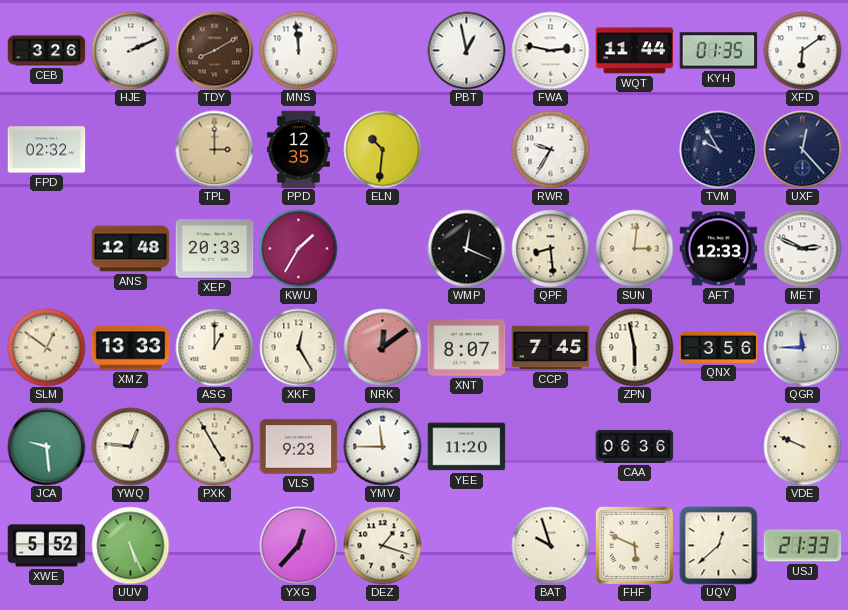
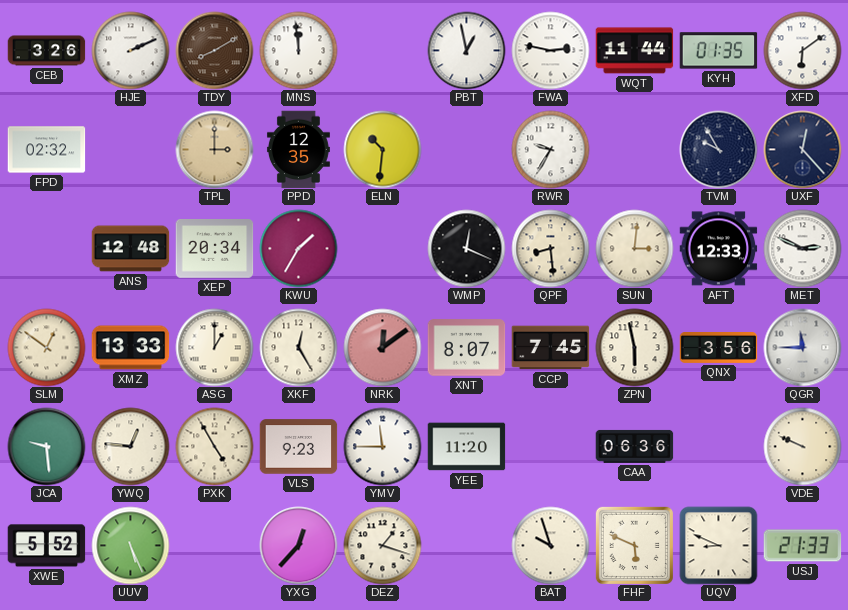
XEP: 20:33 -> 20:34 (214, 249)
UQV: 12:38 -> 8:49 (718, 545)
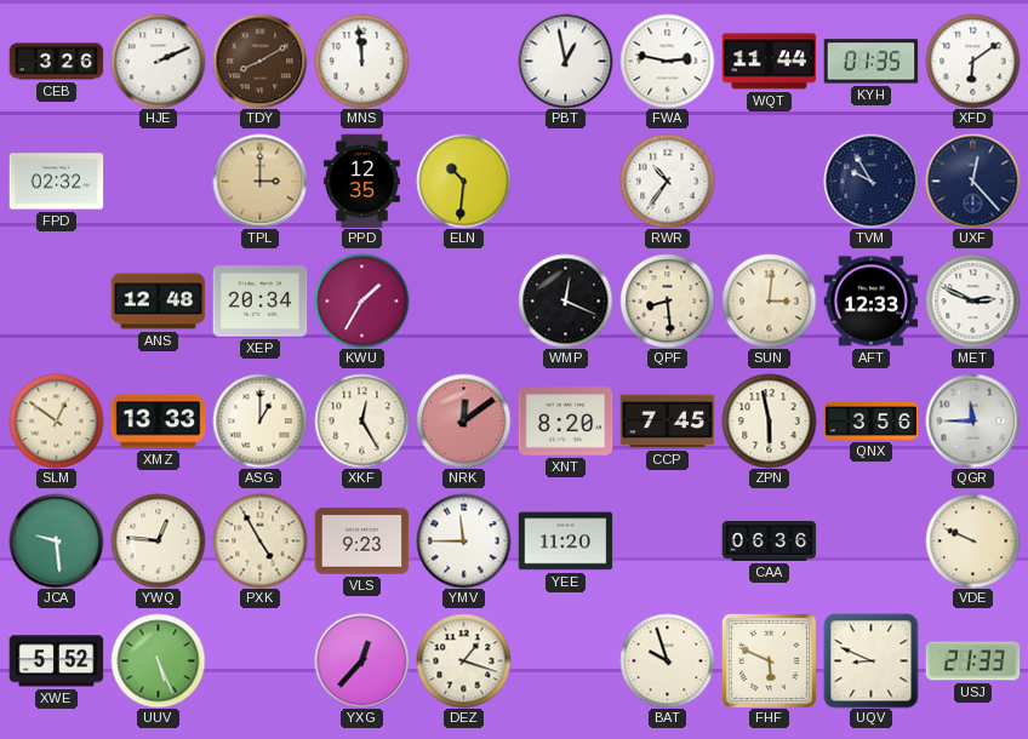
RWR: 9:35 -> 10:36 (667, 181)
XNT: 8:07 -> 8:20 (565, 422)
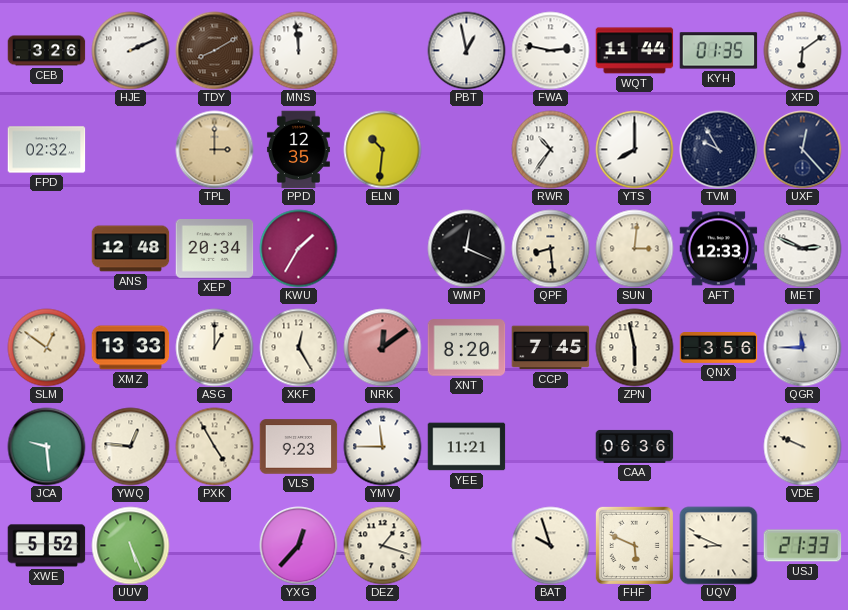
YTS: none -> 8:00 (634, 149)
YEE: 11:20 -> 11:21 (466, 447)
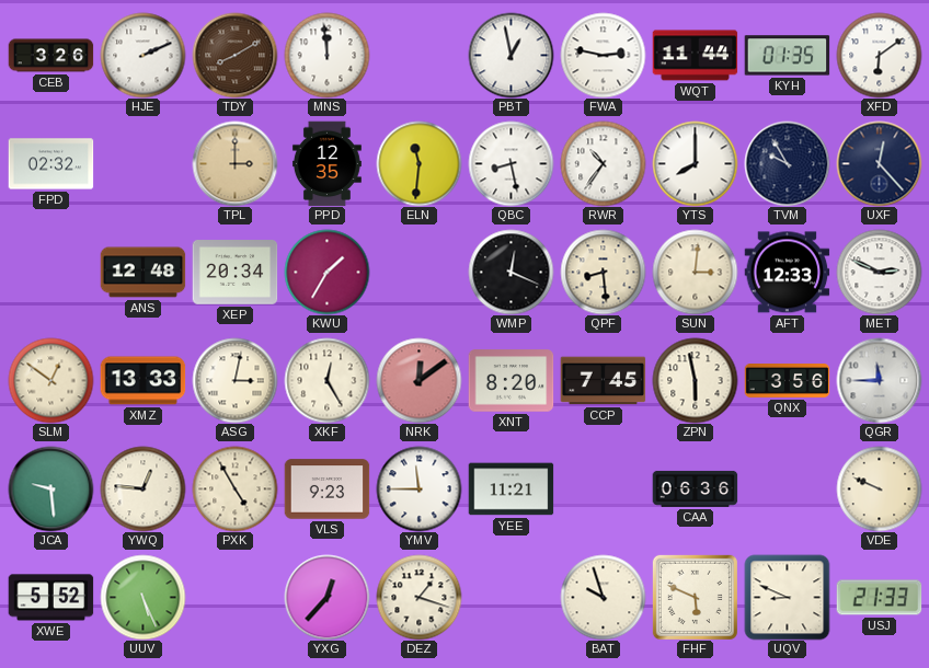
ELN: 10:31 -> 11:31 (418, 163)
QBC: none -> 8:28 (511, 163)
ASG: 1:00 -> 3:02 (234, 380)
